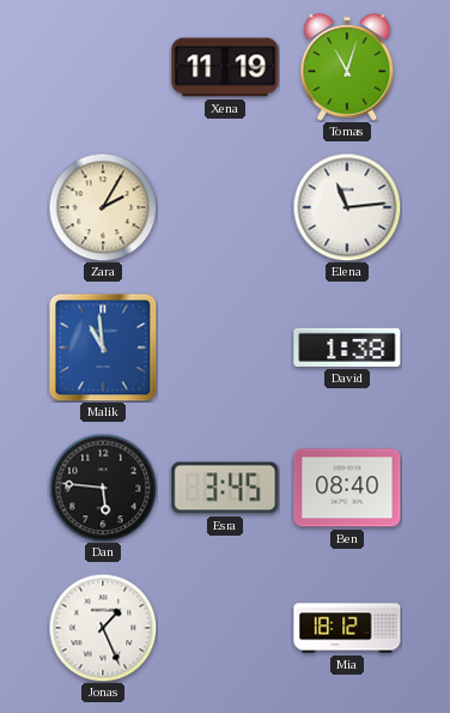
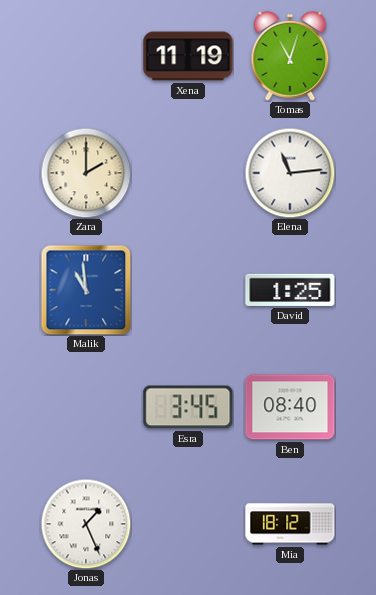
Zara: 2:05 -> 2:00 (86, 173)
David: 1:38 -> 1:25 (290, 290)
Dan: 5:46 -> none (103, 488)
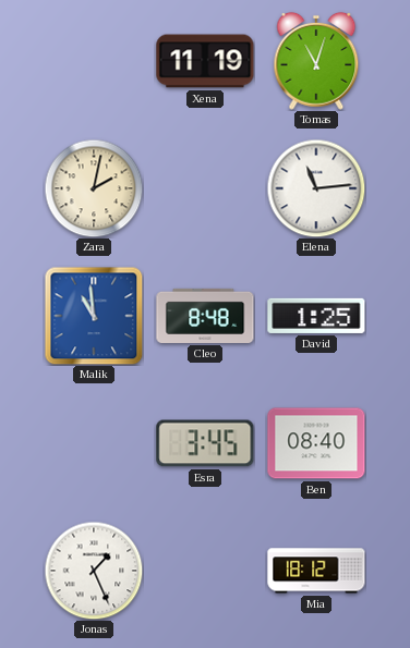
Zara: 2:00 -> 2:02 (94, 188)
Cleo: none -> 8:48 (205, 316)
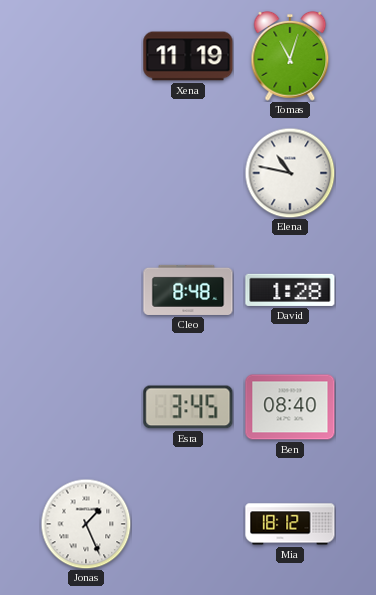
Zara: 2:02 -> none (94, 188)
Elena: 11:14 -> 10:47 (290, 173)
Malik: 10:59 -> none (94, 316)
David: 1:25 -> 1:28 (290, 290)
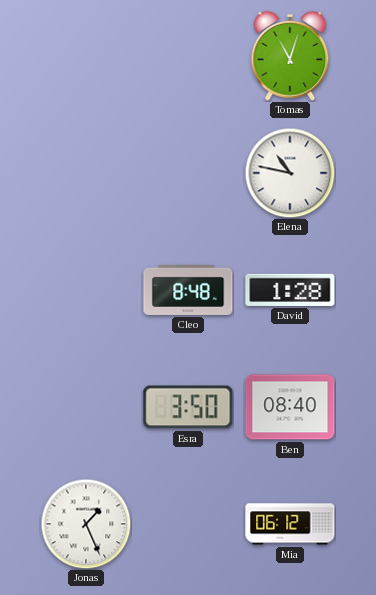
Xena: 11:19 -> none (188, 56)
Esra: 3:45 -> 3:50 (188, 407)
Mia: 18:12 -> 06:12 (290, 524)
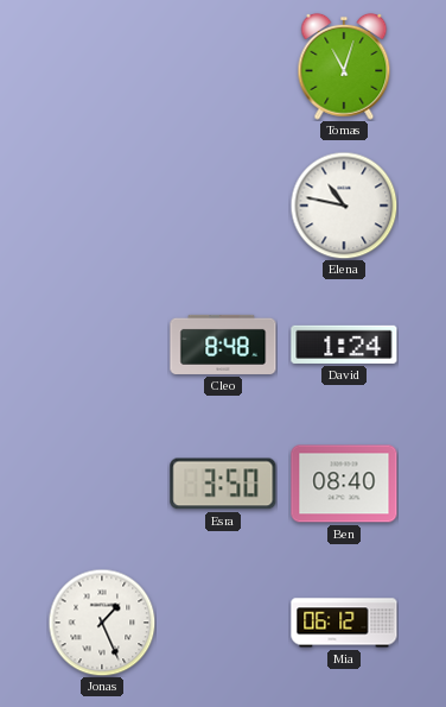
David: 1:28 -> 1:24 (344, 345)
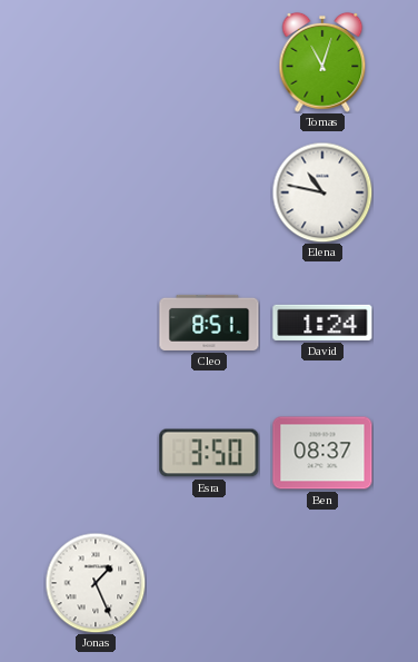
Cleo: 8:48 -> 8:51 (209, 323)
Ben: 08:40 -> 08:37 (322, 453)
Mia: 06:12 -> none (344, 623)
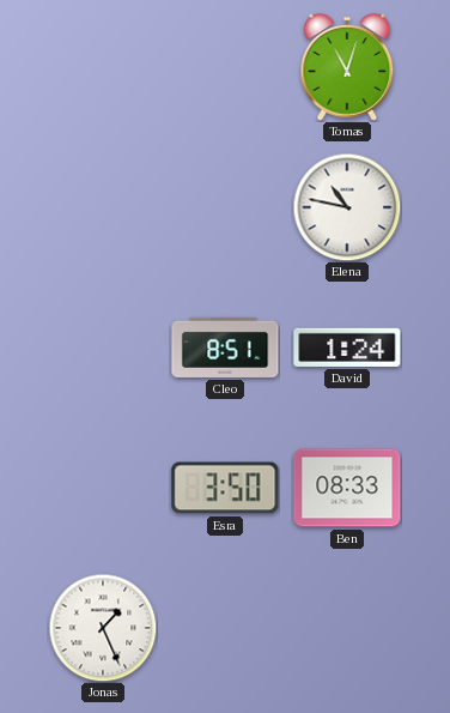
Ben: 08:37 -> 08:33 (347, 488)
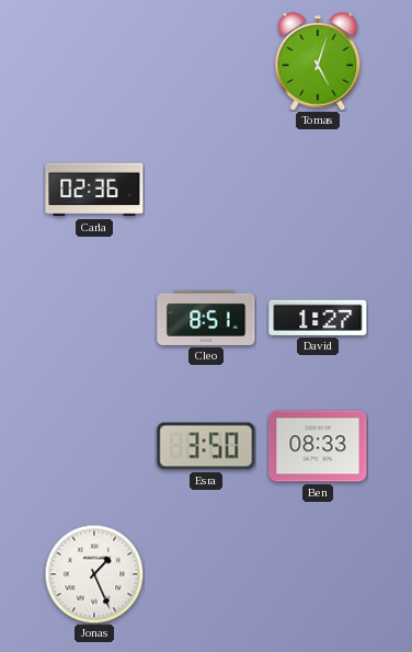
Tomas: 11:03 -> 5:03 (318, 61)
Carla: none -> 02:36 (94, 190)
Elena: 10:47 -> none (347, 207)
David: 1:24 -> 1:27 (318, 318)
